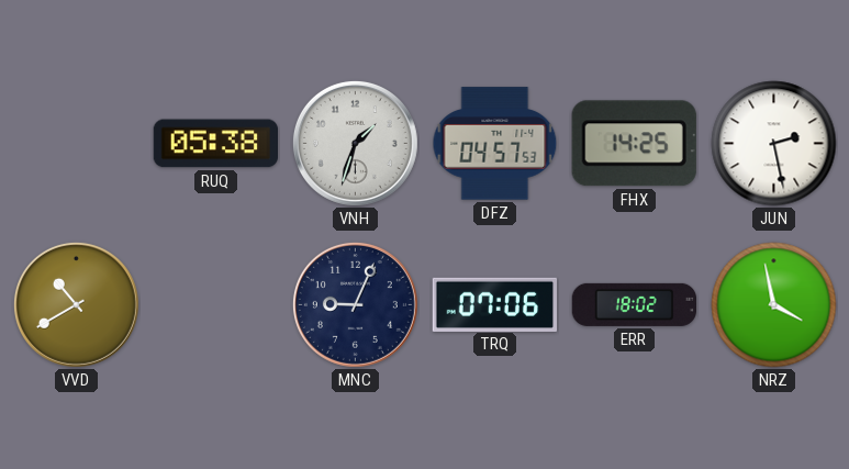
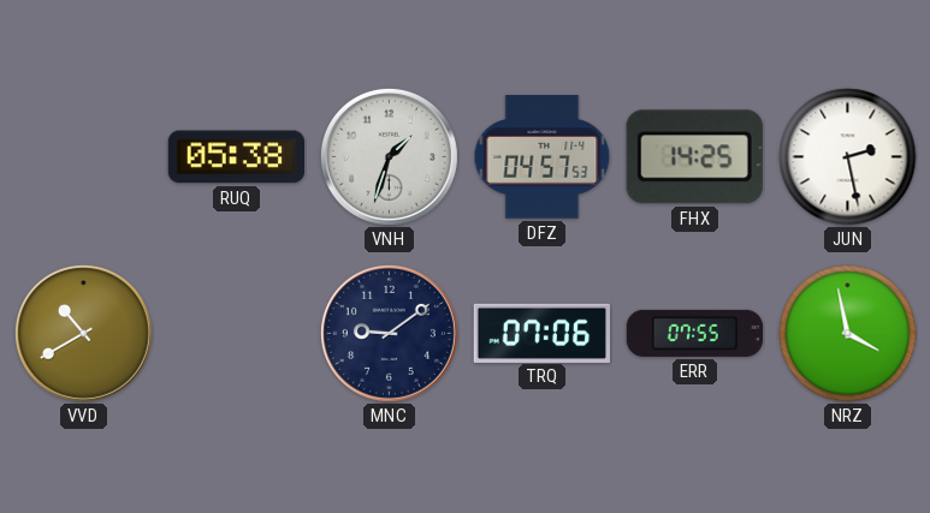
MNC: 9:04 -> 9:09 (389, 333)
ERR: 18:02 -> 07:55 (694, 333)
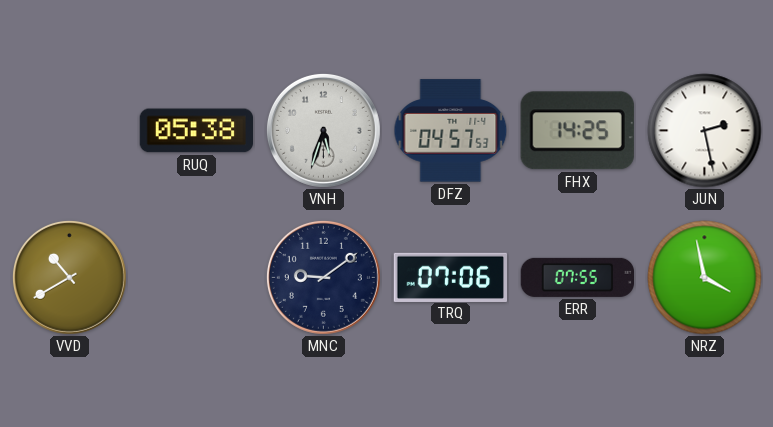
VNH: 1:33 -> 5:33 (323, 130)
